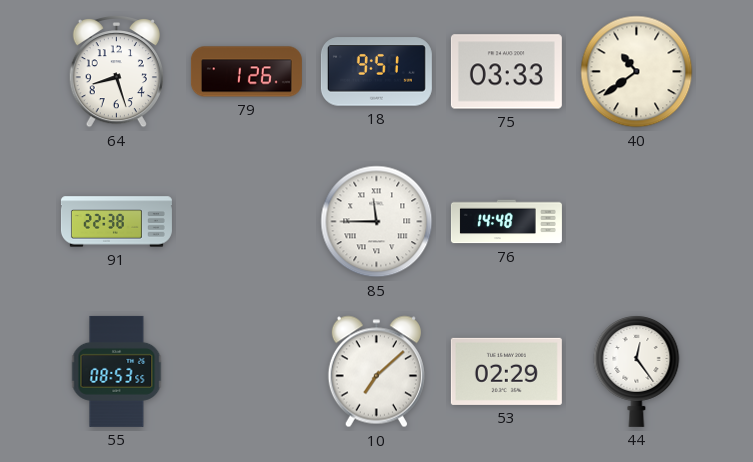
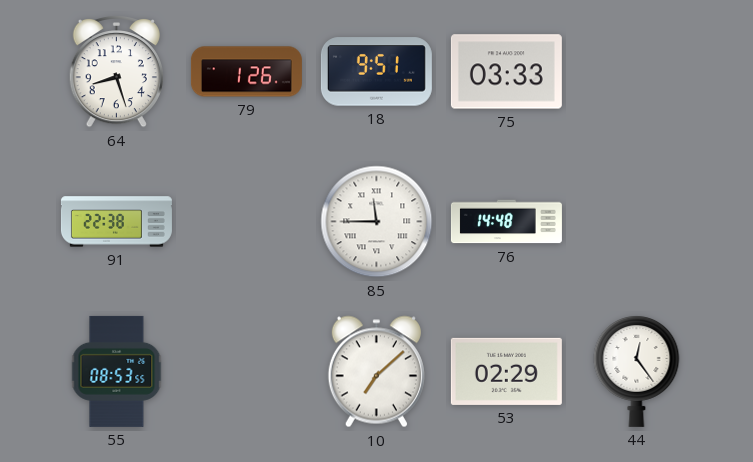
40: 10:39 -> none (637, 72)
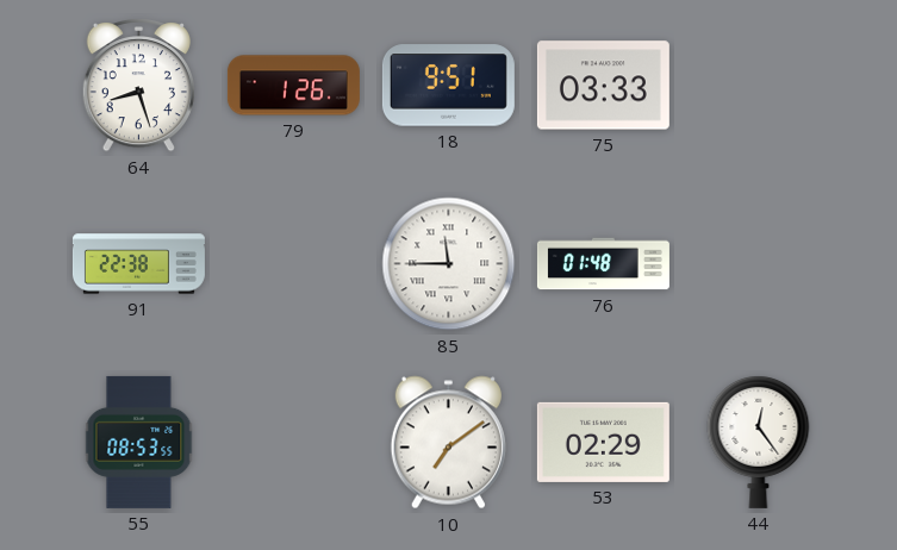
76: 14:48 -> 01:48 (603, 264)
10: 7:08 -> 7:09 (448, 443)
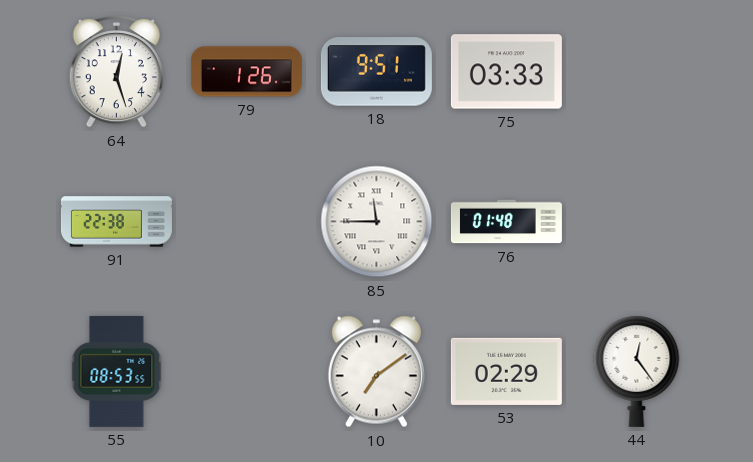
64: 8:27 -> 12:27 (116, 71)
